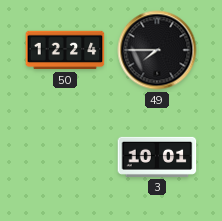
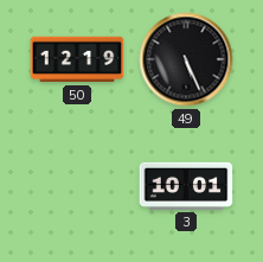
50: 12:24 -> 12:19 (77, 59)
49: 7:45 -> 5:26 (186, 59)
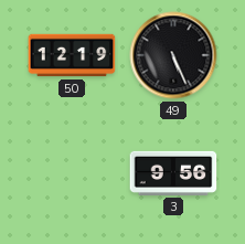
3: 10:01 -> 9:56 (173, 173)
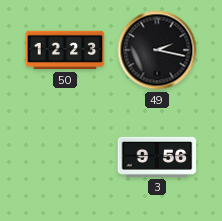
50: 12:19 -> 12:23 (65, 50)
49: 5:26 -> 2:17 (157, 50)
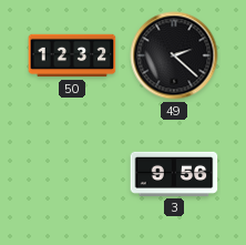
50: 12:23 -> 12:32 (72, 55)
49: 2:17 -> 2:22 (174, 55)
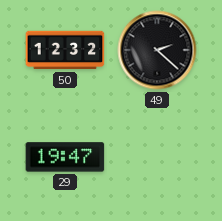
29: none -> 19:47 (65, 157)
3: 9:56 -> none (174, 174)
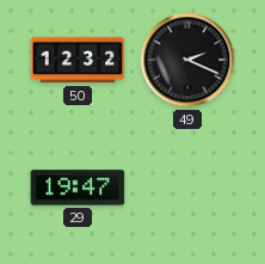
49: 2:22 -> 2:19 (187, 60)
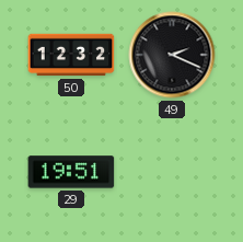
29: 19:47 -> 19:51 (71, 172)
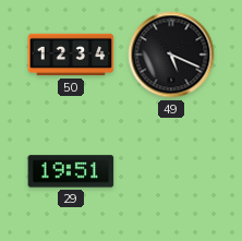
50: 12:32 -> 12:34 (71, 55)
49: 2:19 -> 5:19 (171, 55)
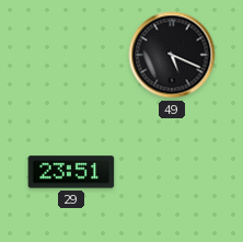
50: 12:34 -> none (71, 55)
29: 19:51 -> 23:51 (71, 172)
